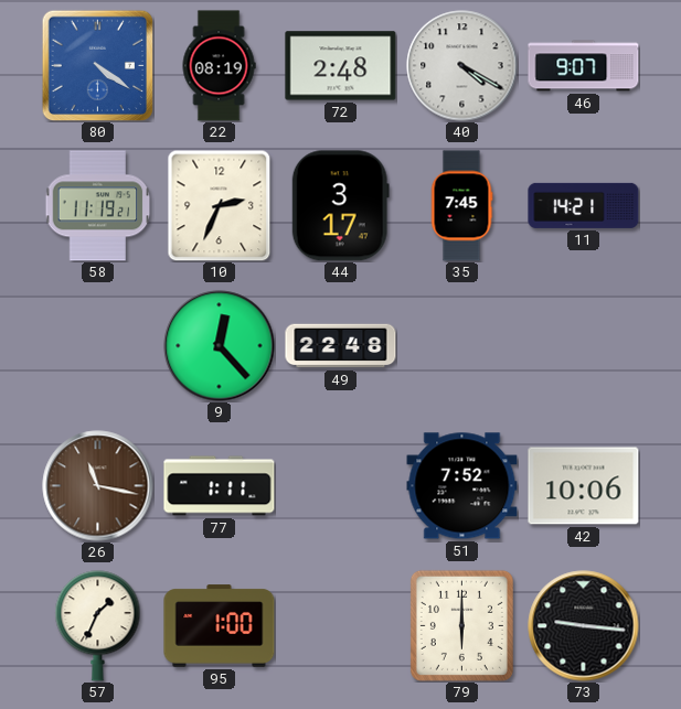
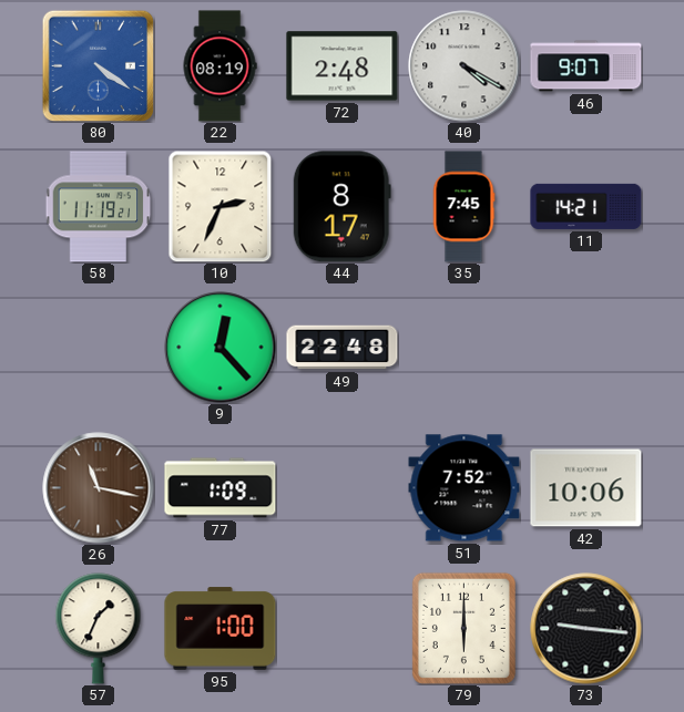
44: 3:17 -> 8:17 (341, 207)
77: 1:11 -> 1:09 (221, 488)
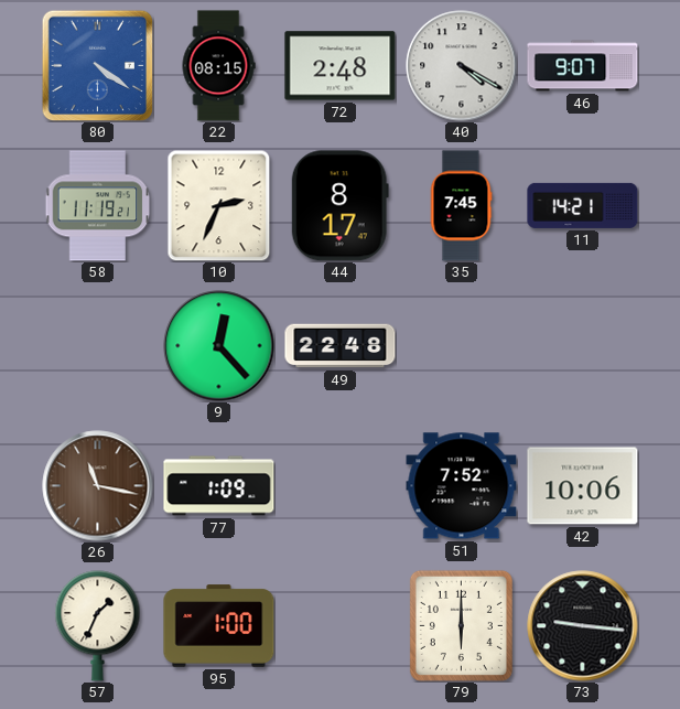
22: 08:19 -> 08:15 (218, 66)
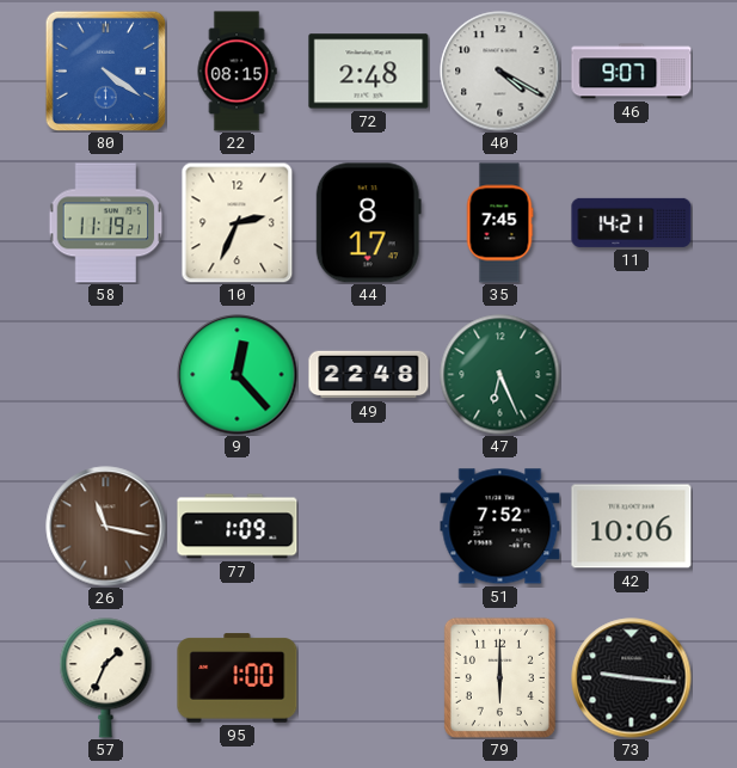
47: none -> 6:26 (500, 375)
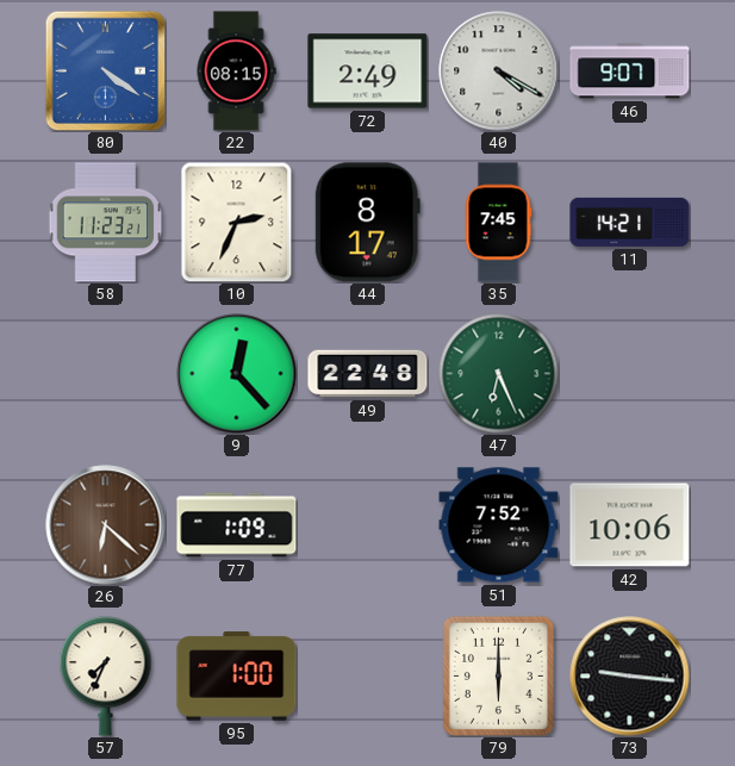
72: 2:48 -> 2:49 (368, 71)
58: 11:19 -> 11:23 (106, 223)
26: 11:17 -> 6:22 (106, 525)
57: 1:34 -> 7:34 (106, 677)
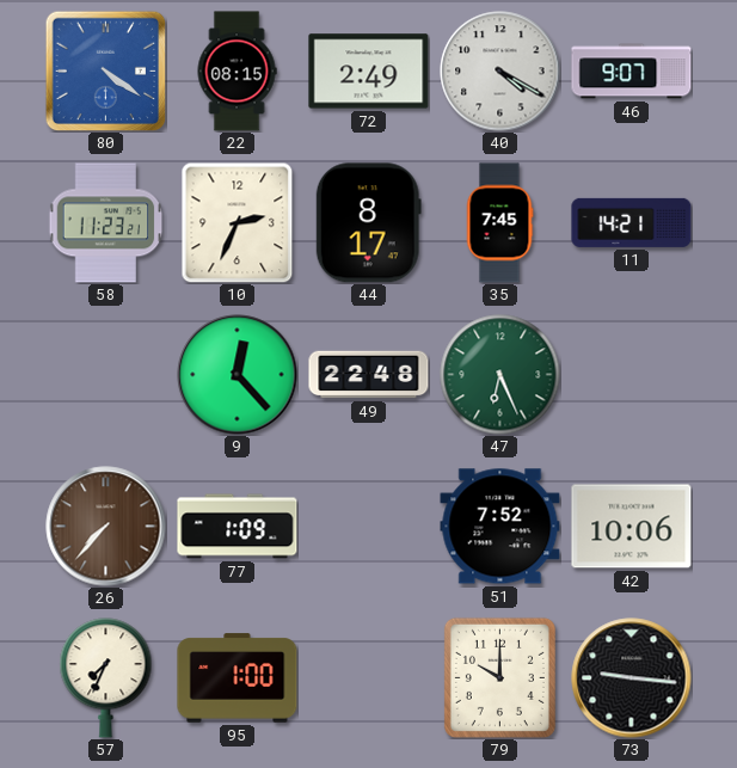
26: 6:22 -> 7:37 (106, 527)
79: 6:00 -> 10:00 (499, 677)
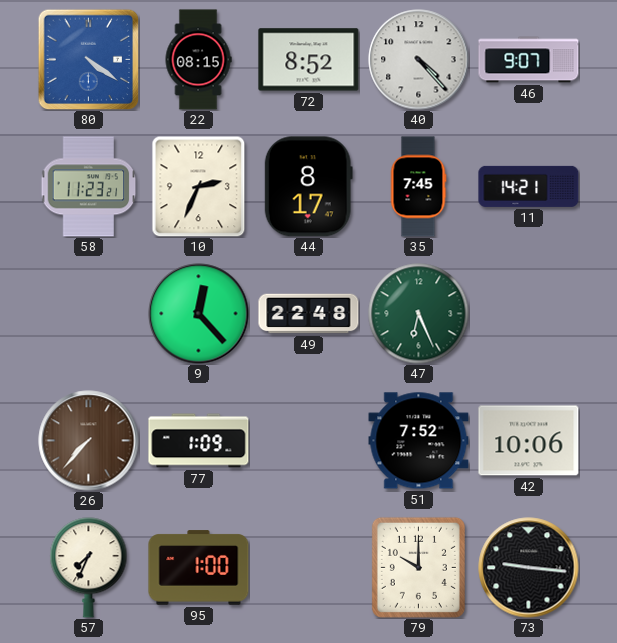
72: 2:49 -> 8:52 (309, 60)
40: 4:20 -> 4:23 (419, 60)
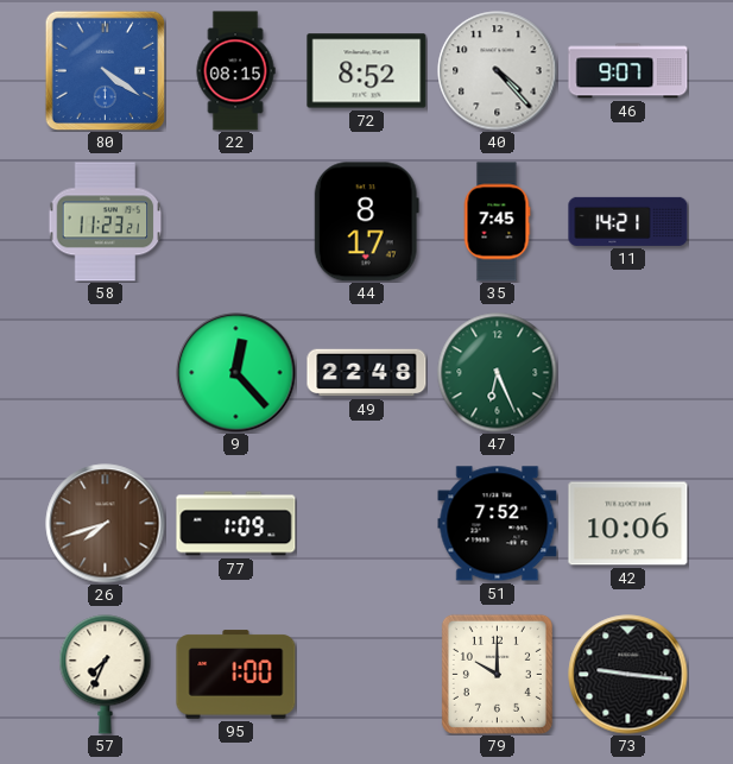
10: 2:34 -> none (199, 186)
26: 7:37 -> 7:42 (106, 524)
